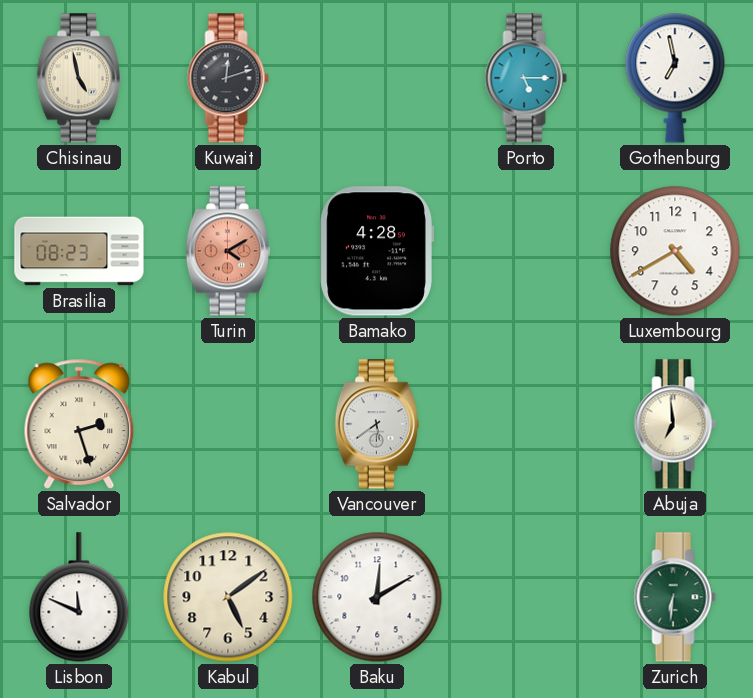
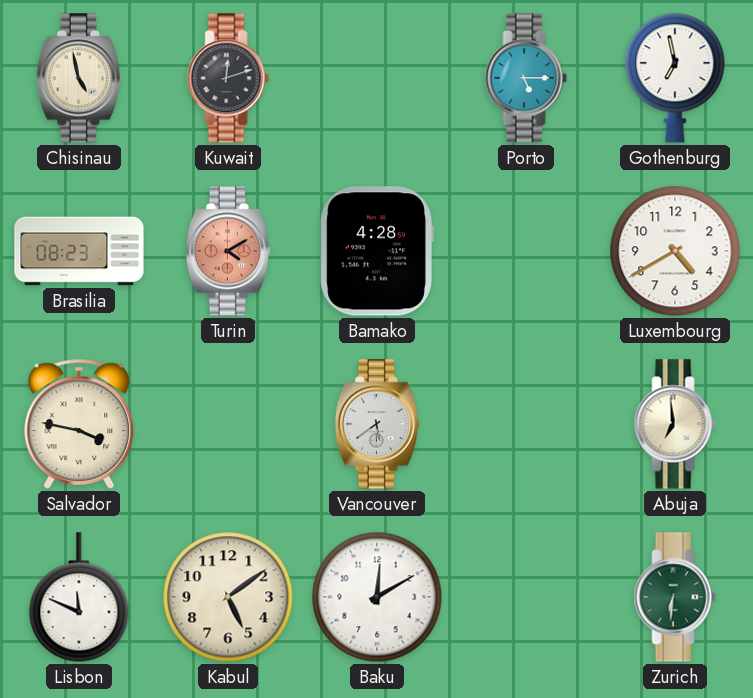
Salvador: 2:27 -> 3:47 (79, 424)
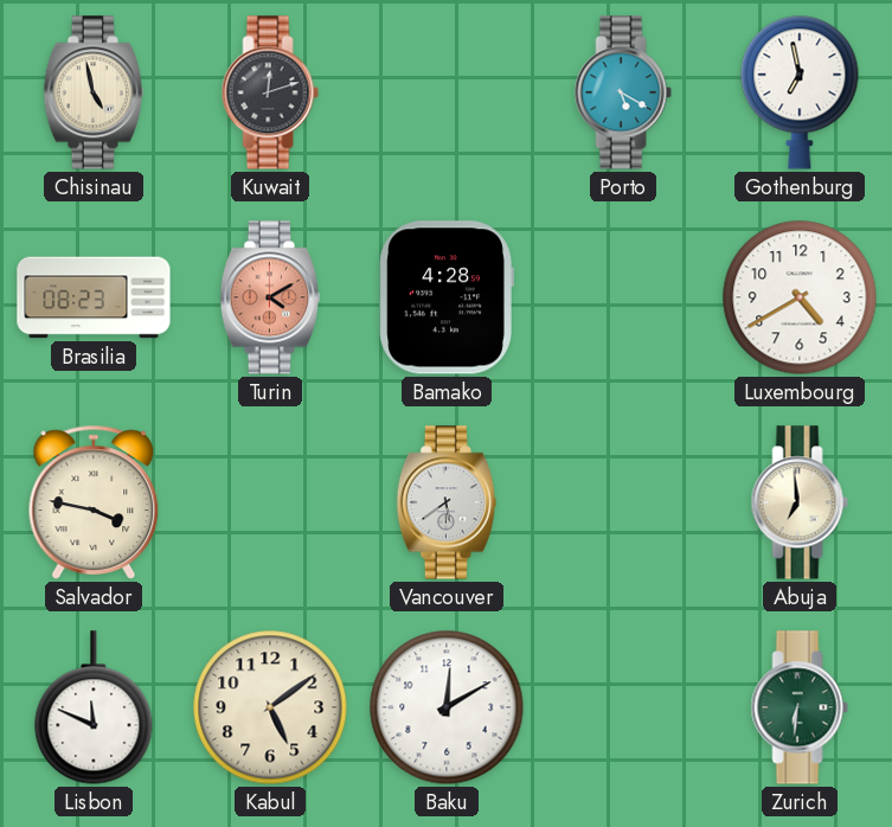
Porto: 5:15 -> 5:20 (623, 92)
